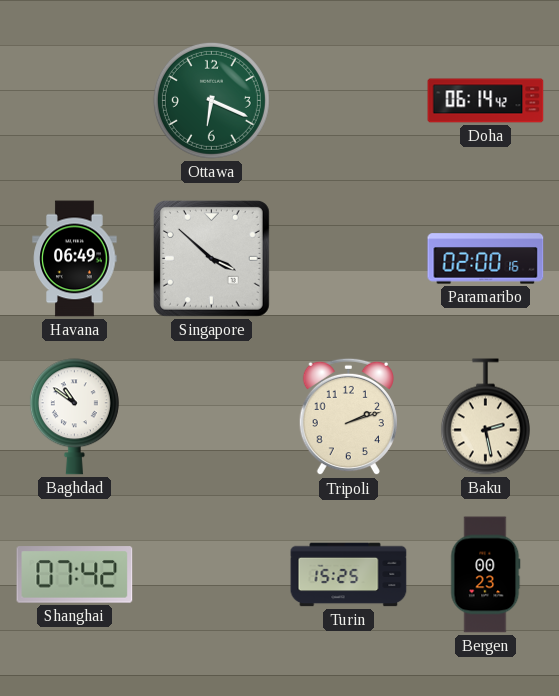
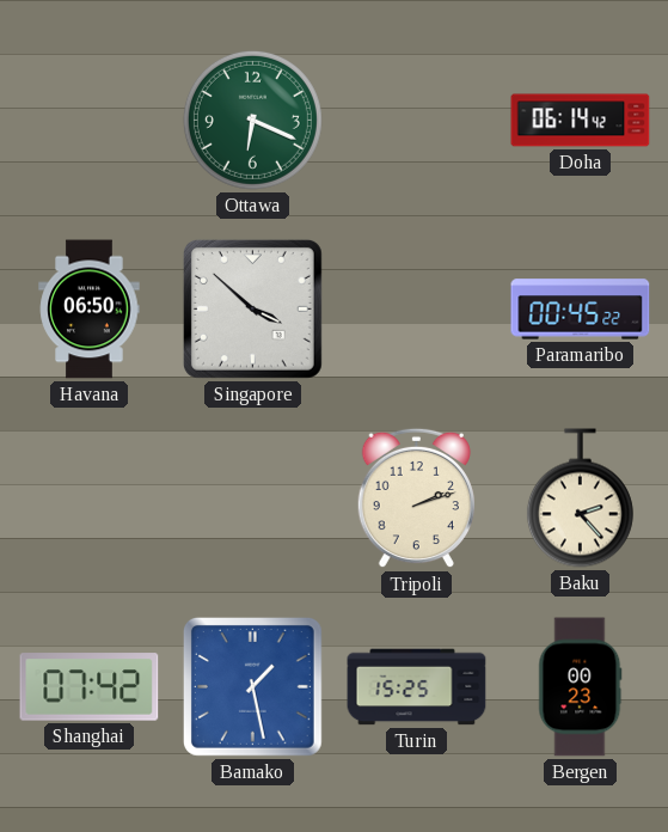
Havana: 06:49 -> 06:50 (90, 310)
Paramaribo: 02:00 -> 00:45 (581, 310)
Baghdad: 10:51 -> none (74, 417)
Baku: 2:28 -> 2:23 (580, 498)
Bamako: none -> 1:28 (252, 686)
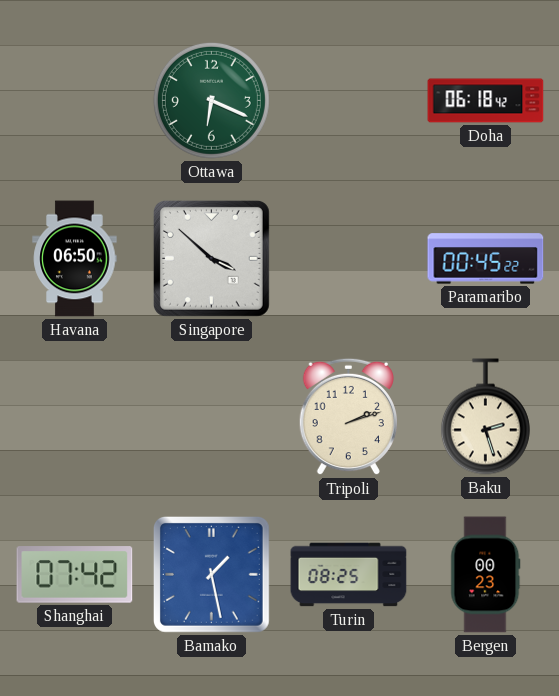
Doha: 06:14 -> 06:18 (486, 101)
Baku: 2:23 -> 2:27 (485, 417)
Turin: 15:25 -> 08:25 (349, 575)
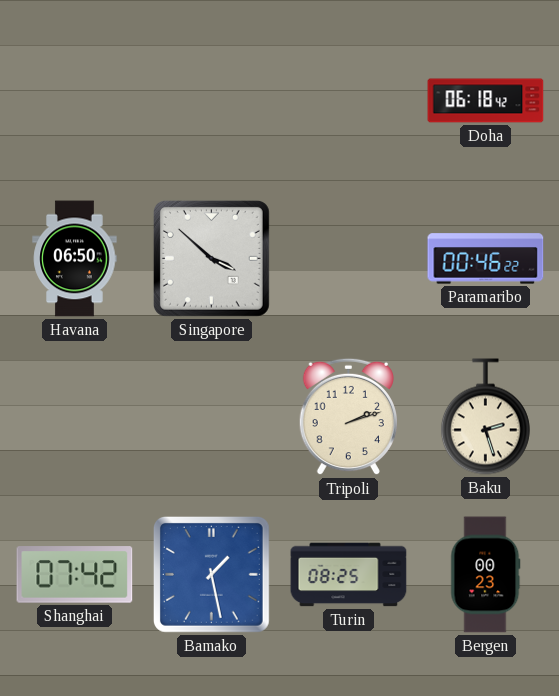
Ottawa: 6:19 -> none (211, 100)
Paramaribo: 00:45 -> 00:46 (486, 259)
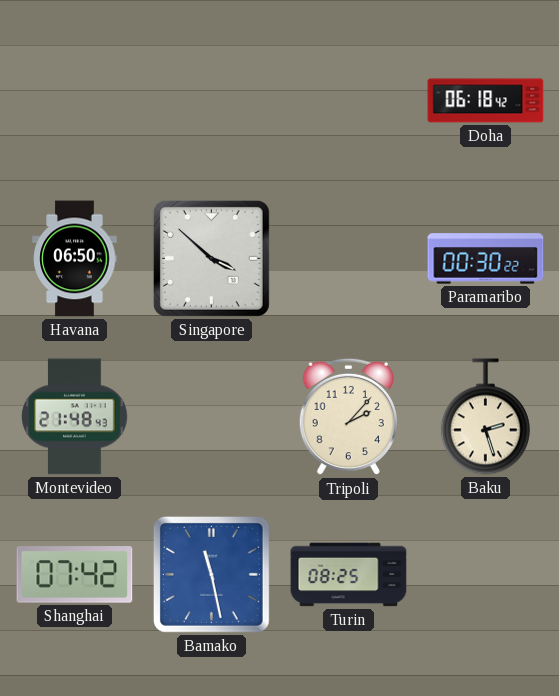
Paramaribo: 00:46 -> 00:30 (486, 259)
Montevideo: none -> 21:48 (75, 417)
Tripoli: 2:12 -> 2:07 (348, 417)
Bamako: 1:28 -> 11:28 (211, 574)
Bergen: 00:23 -> none (486, 575)
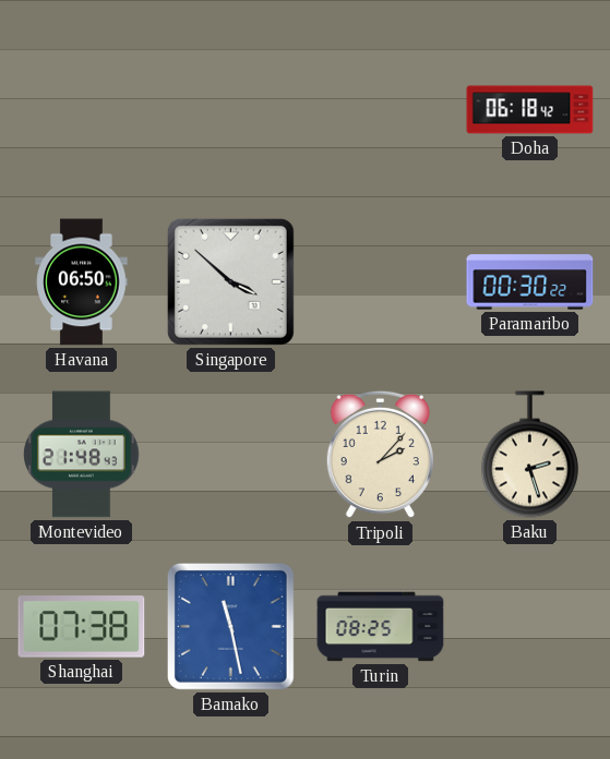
Shanghai: 07:42 -> 07:38 (82, 627)
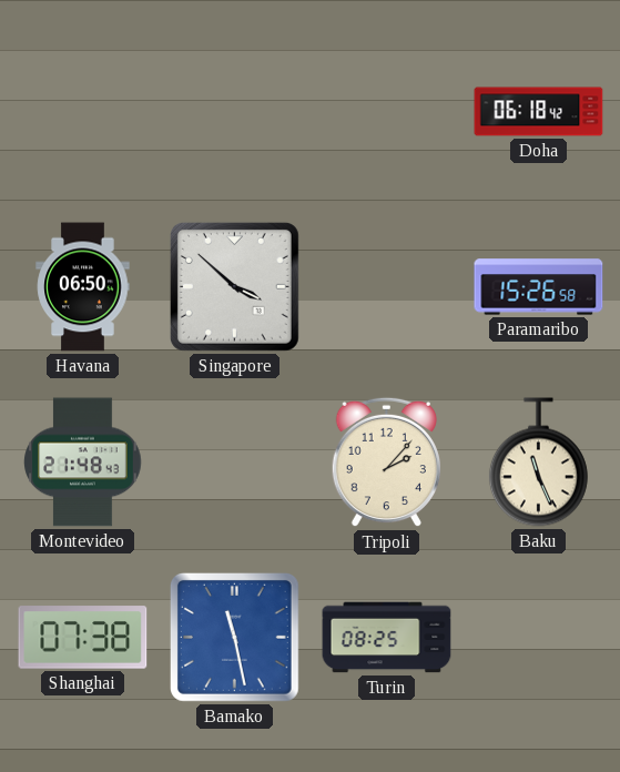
Paramaribo: 00:30 -> 15:26 (539, 287)
Baku: 2:27 -> 11:26 (538, 463)
